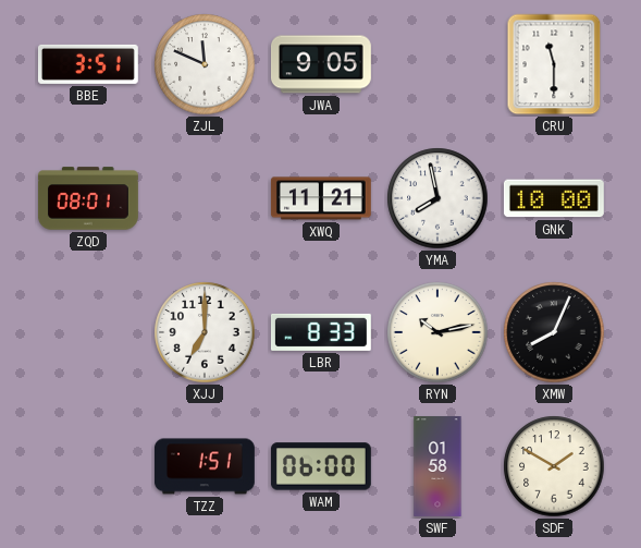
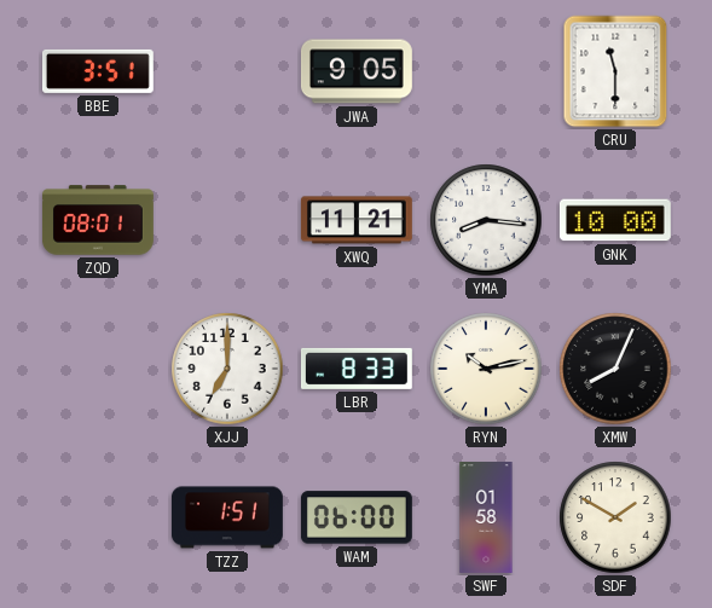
ZJL: 11:49 -> none (205, 64)
YMA: 7:58 -> 8:16 (486, 220)
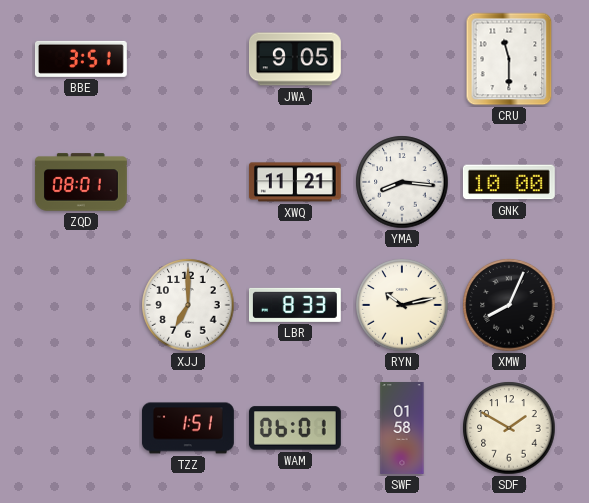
WAM: 06:00 -> 06:01 (295, 428)
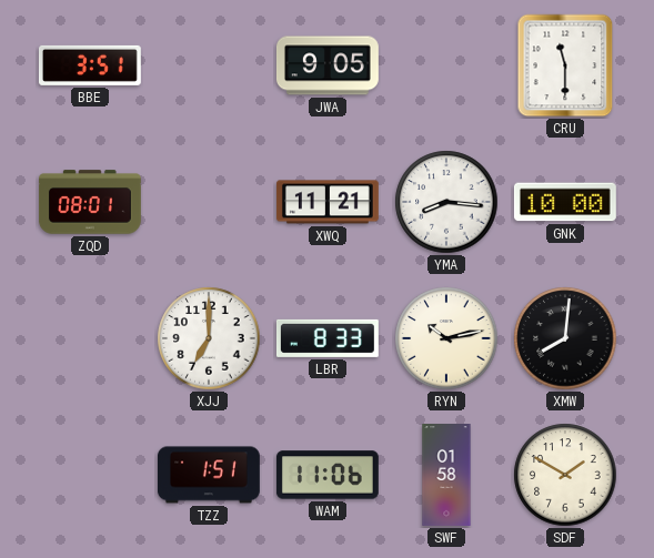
XMW: 8:04 -> 8:01 (565, 338)
WAM: 06:01 -> 11:06 (328, 475)
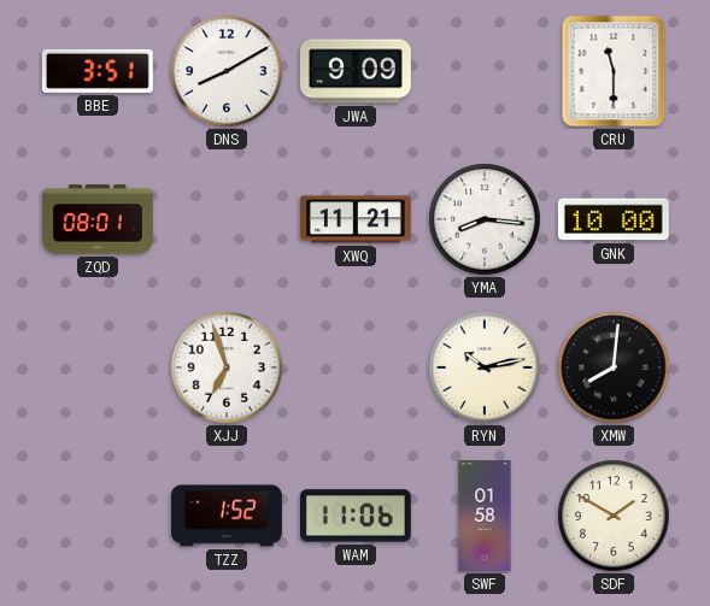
DNS: none -> 8:10 (227, 71)
JWA: 9:05 -> 9:09 (356, 71)
XJJ: 7:00 -> 6:57 (227, 367)
LBR: 8:33 -> none (328, 338)
TZZ: 1:51 -> 1:52 (227, 516)
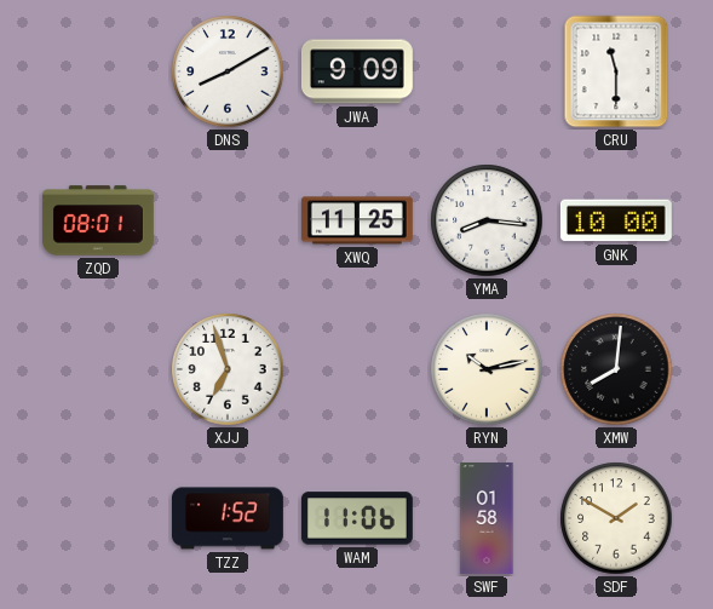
BBE: 3:51 -> none (98, 71)
XWQ: 11:21 -> 11:25 (357, 220)
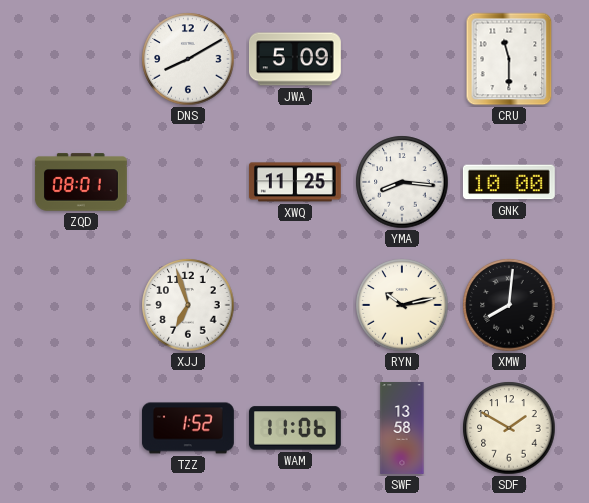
JWA: 9:09 -> 5:09 (295, 59)
SWF: 01:58 -> 13:58 (402, 429)
